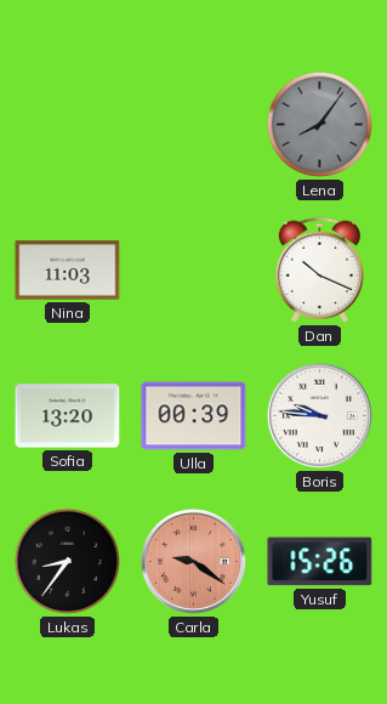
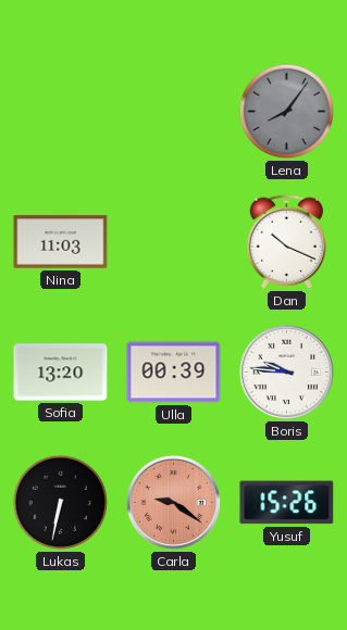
Lukas: 8:36 -> 6:32 (60, 502)
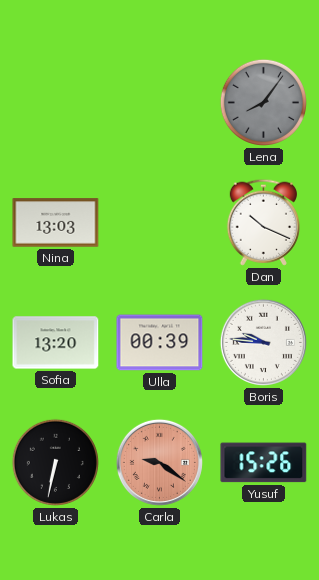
Nina: 11:03 -> 13:03 (56, 223)
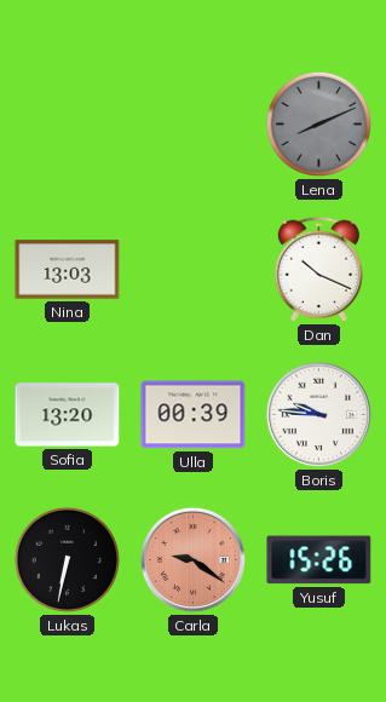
Lena: 8:06 -> 8:11 (318, 123)
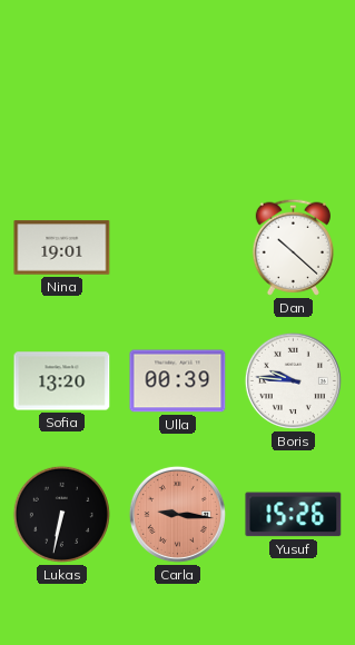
Lena: 8:11 -> none (318, 123)
Nina: 13:03 -> 19:01 (62, 248)
Dan: 10:19 -> 10:22 (293, 247)
Carla: 9:21 -> 9:16 (177, 514)
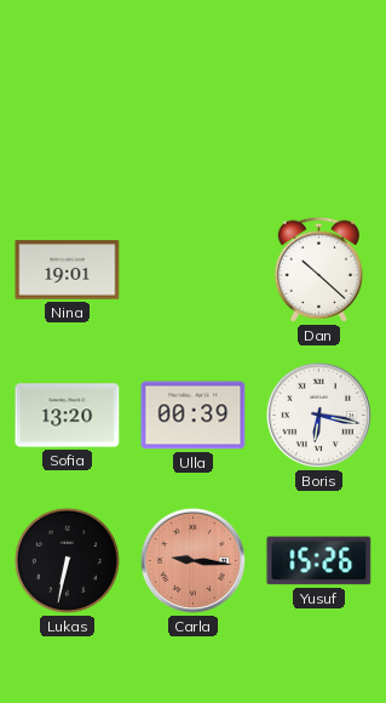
Boris: 9:46 -> 6:17 (318, 415)
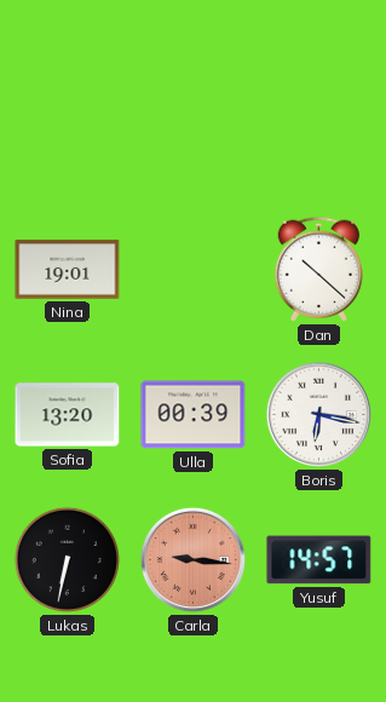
Yusuf: 15:26 -> 14:57 (319, 560)
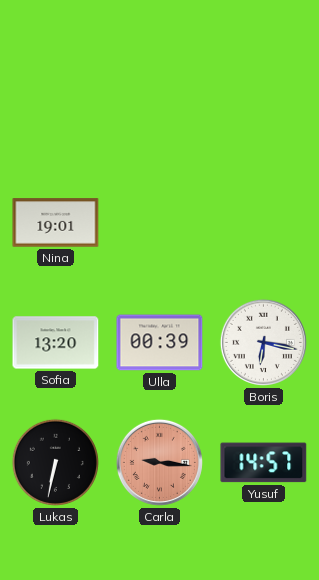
Dan: 10:22 -> none (318, 269)
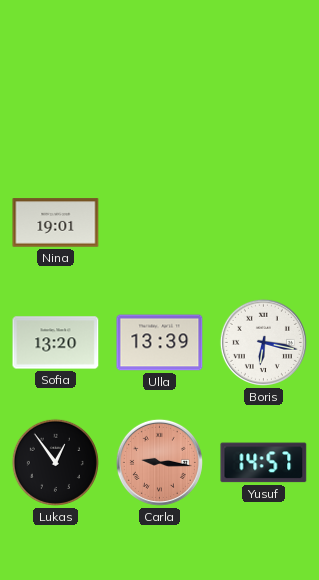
Ulla: 00:39 -> 13:39 (160, 343)
Lukas: 6:32 -> 12:54 (55, 462)
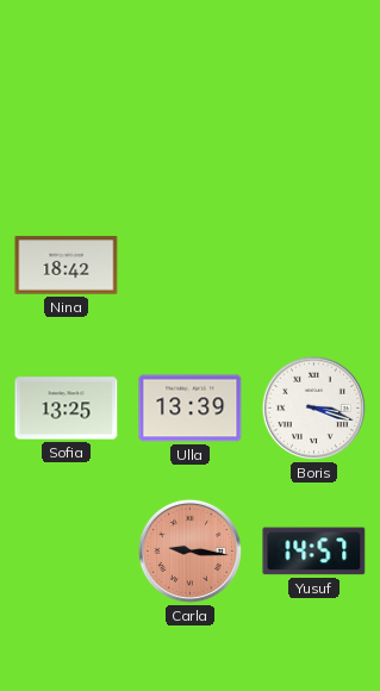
Nina: 19:01 -> 18:42 (67, 266)
Sofia: 13:20 -> 13:25 (67, 409)
Boris: 6:17 -> 3:18 (313, 407)
Lukas: 12:54 -> none (55, 462)
